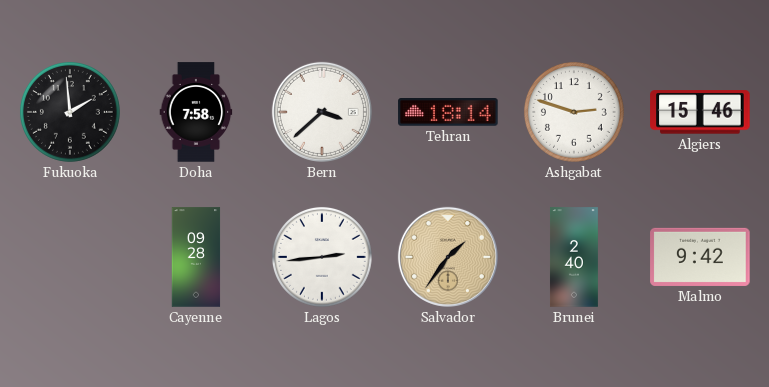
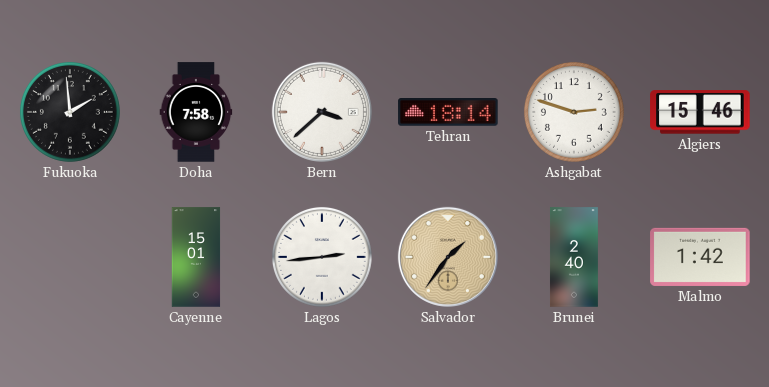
Cayenne: 09:28 -> 15:01 (196, 257)
Malmo: 9:42 -> 1:42 (700, 257)
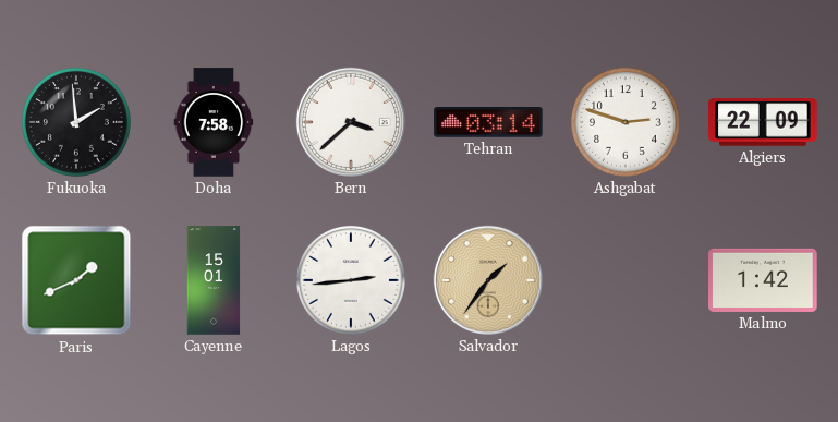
Tehran: 18:14 -> 03:14 (488, 123)
Algiers: 15:46 -> 22:09 (763, 122)
Paris: none -> 1:41 (76, 280)
Brunei: 2:40 -> none (574, 257)
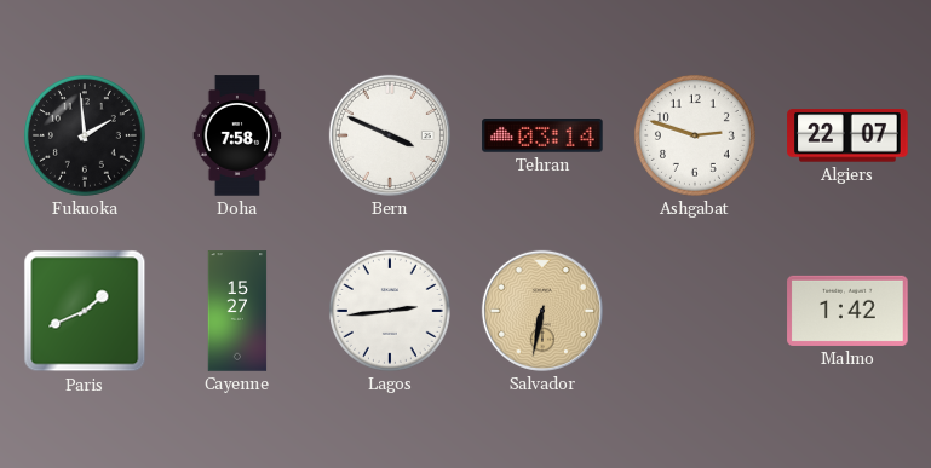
Bern: 3:38 -> 3:49 (390, 135)
Algiers: 22:09 -> 22:07 (847, 135)
Cayenne: 15:01 -> 15:27 (237, 311)
Salvador: 1:36 -> 6:32 (542, 311)
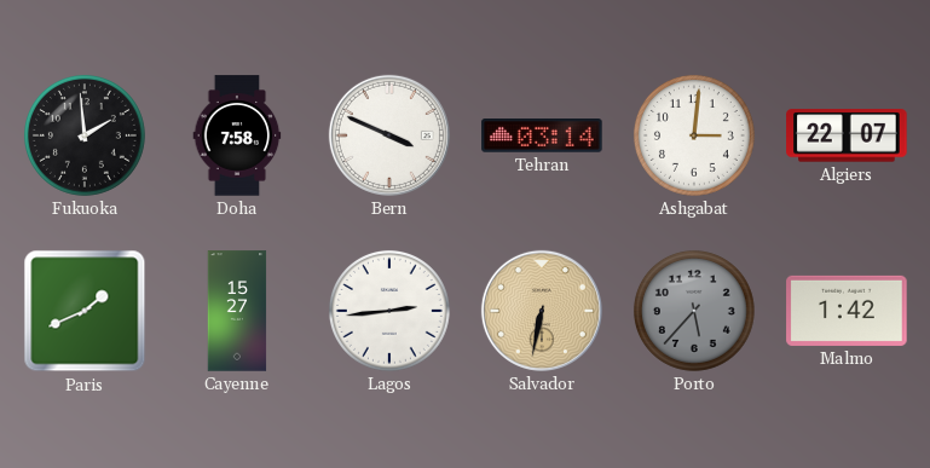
Ashgabat: 2:48 -> 3:01 (694, 135)
Porto: none -> 5:37 (694, 311)
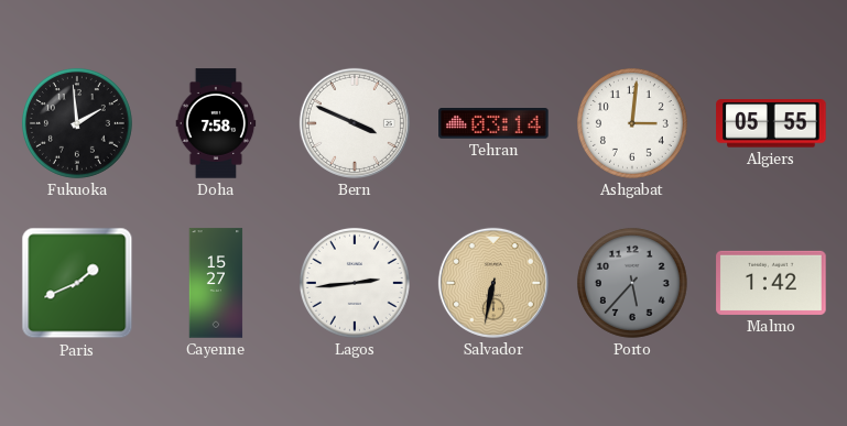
Algiers: 22:07 -> 05:55 (771, 123)
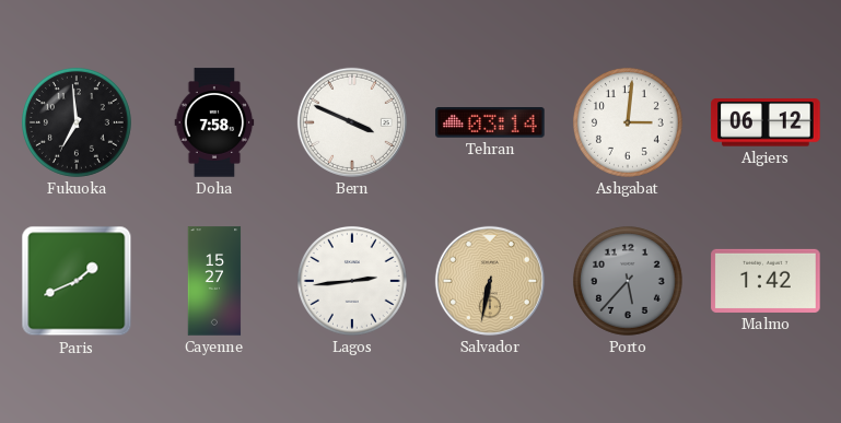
Fukuoka: 1:59 -> 6:59 (77, 122)
Algiers: 05:55 -> 06:12 (766, 122)
